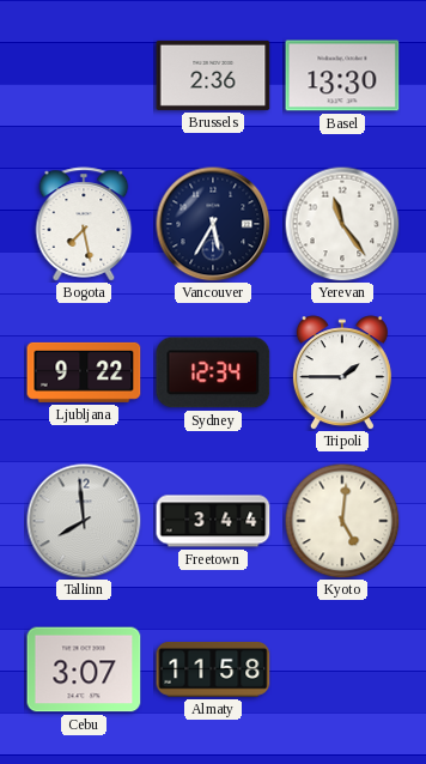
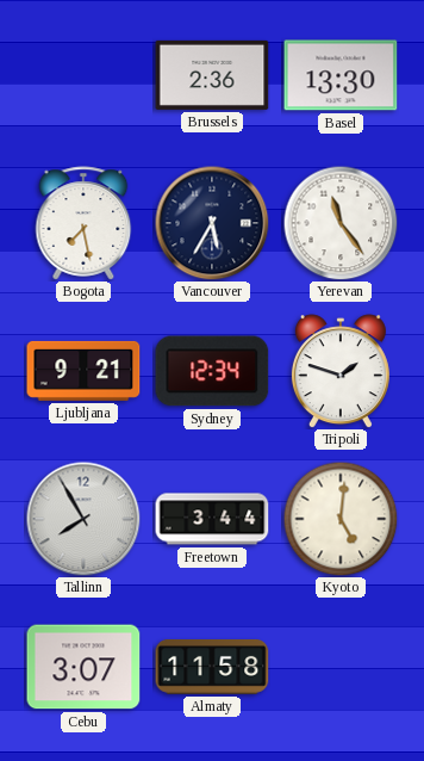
Ljubljana: 9:22 -> 9:21 (83, 371)
Tripoli: 1:45 -> 1:48 (341, 371)
Tallinn: 7:59 -> 7:55 (83, 519)
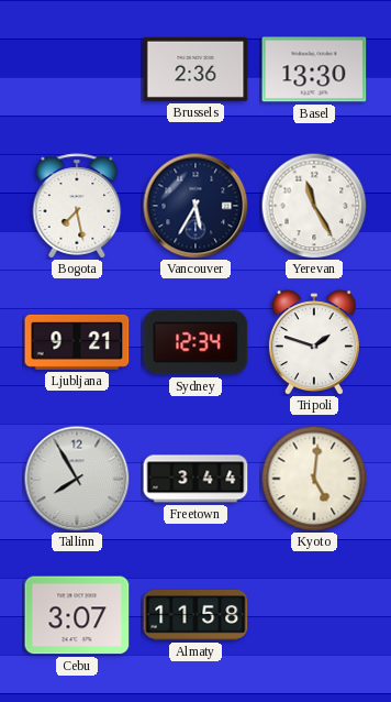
Yerevan: 11:24 -> 11:25 (314, 206)
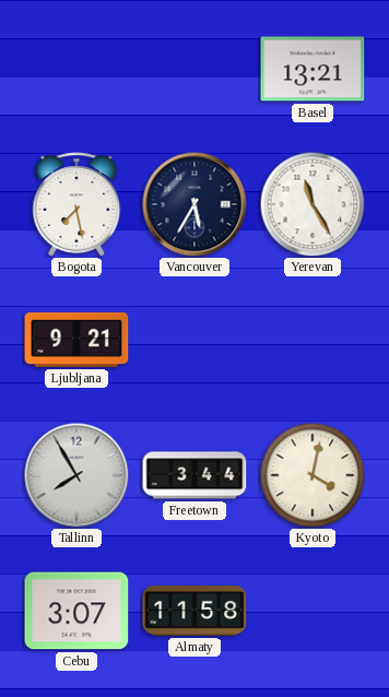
Brussels: 2:36 -> none (195, 69)
Basel: 13:30 -> 13:21 (313, 69)
Sydney: 12:34 -> none (195, 342)
Tripoli: 1:48 -> none (314, 342)
Kyoto: 5:01 -> 4:02 (313, 475)
